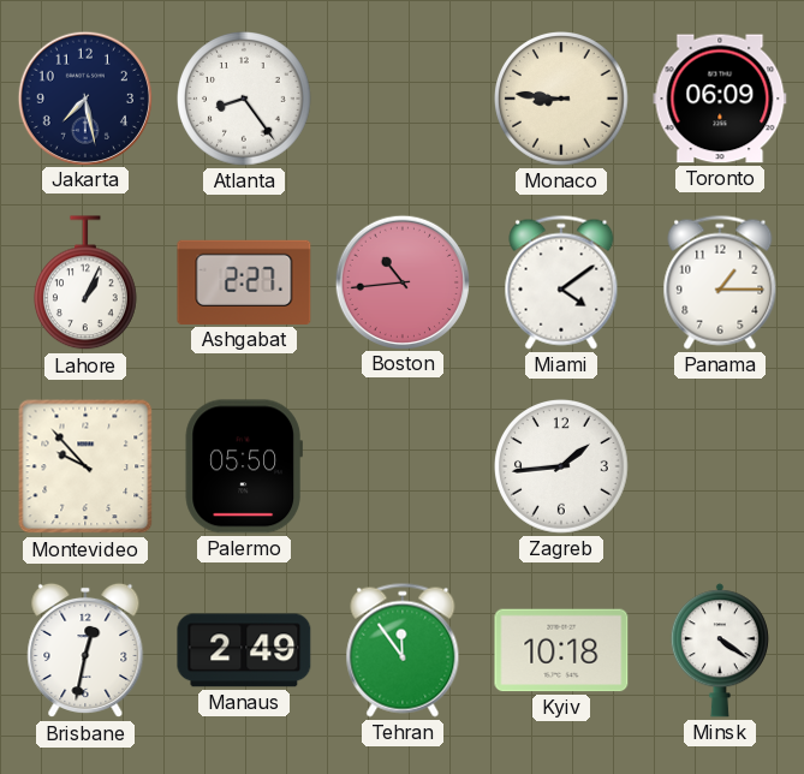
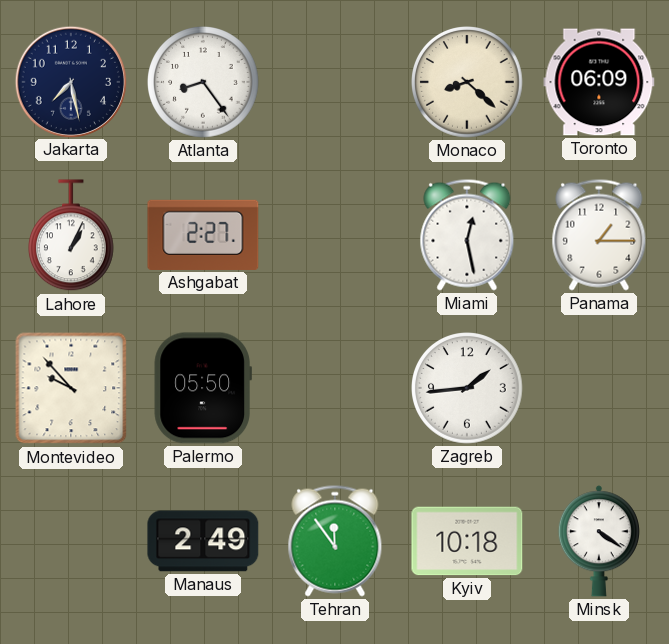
Monaco: 8:46 -> 8:22 (468, 83)
Boston: 10:44 -> none (401, 281)
Miami: 4:09 -> 12:28 (467, 235)
Brisbane: 12:32 -> none (85, 650)
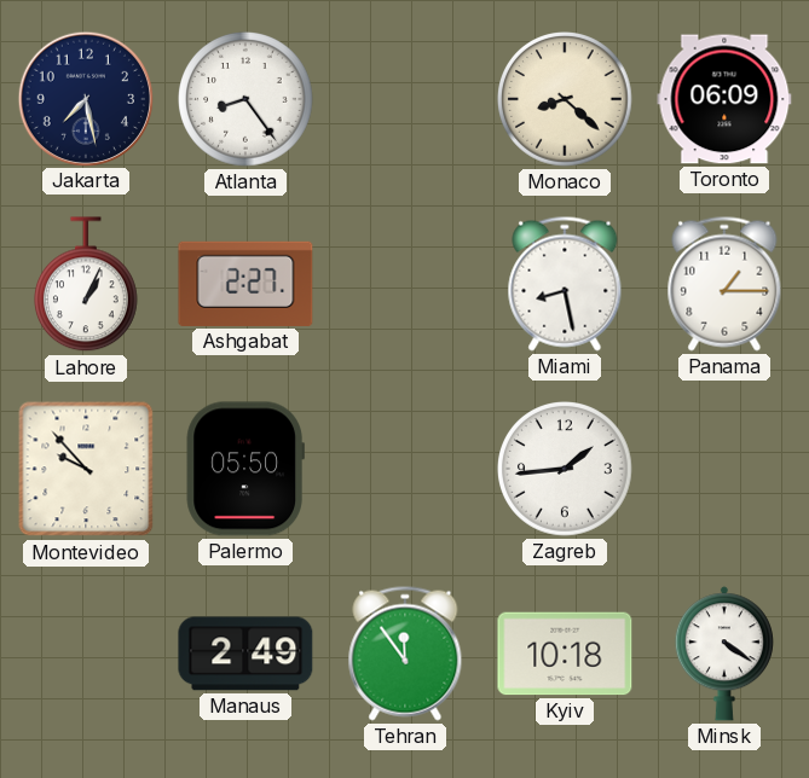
Miami: 12:28 -> 8:28 (565, 284)
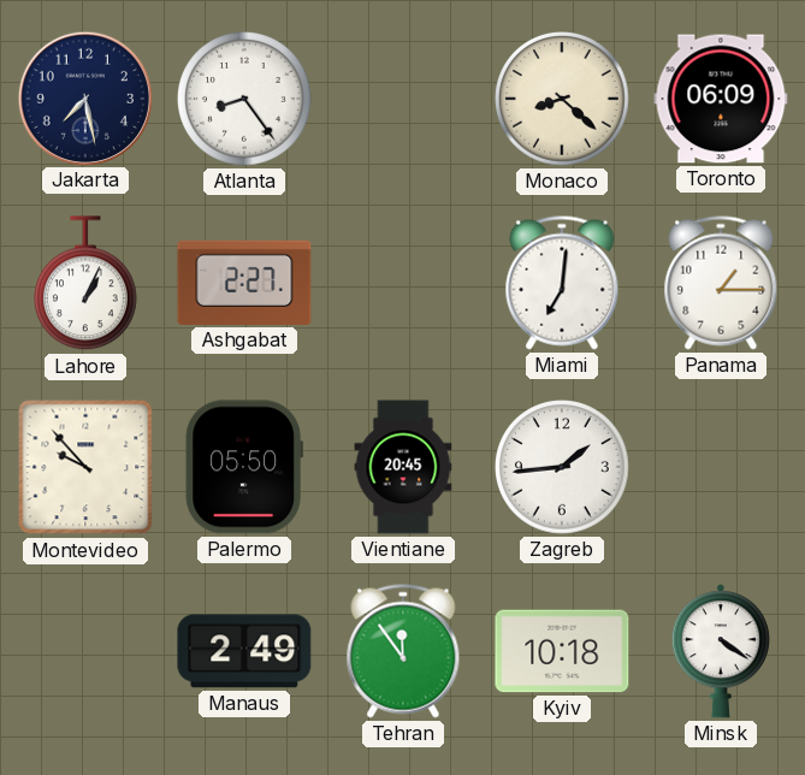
Miami: 8:28 -> 7:01 (562, 283)
Vientiane: none -> 20:45 (403, 467)
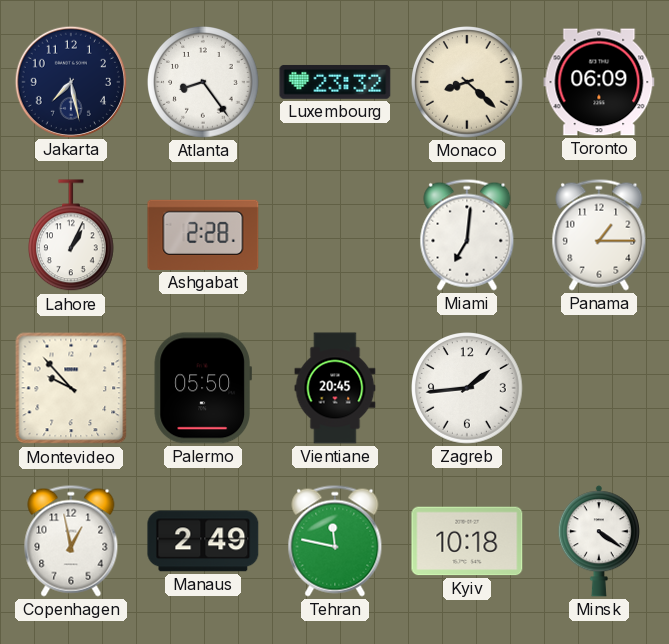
Luxembourg: none -> 23:32 (335, 82)
Ashgabat: 2:27 -> 2:28 (203, 235)
Copenhagen: none -> 12:58 (71, 541)
Tehran: 11:54 -> 11:47 (335, 541)
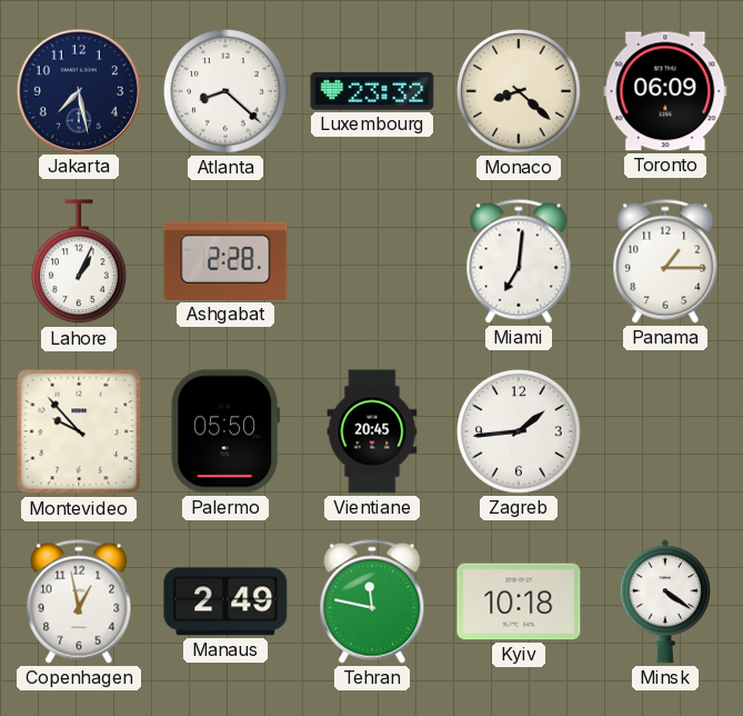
Atlanta: 8:24 -> 8:22 (227, 92)
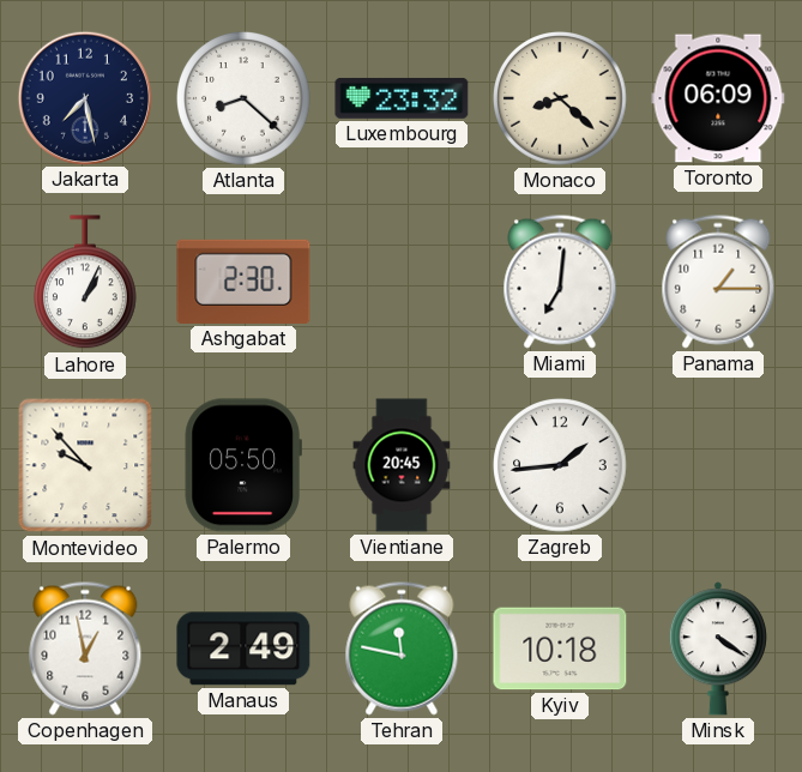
Ashgabat: 2:28 -> 2:30 (243, 282)
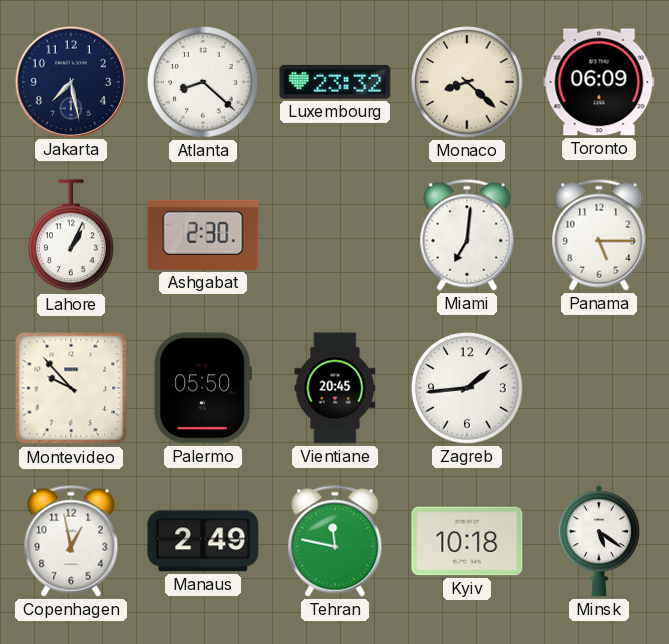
Panama: 1:15 -> 5:15 (599, 235)
Minsk: 4:21 -> 5:21 (599, 541)
